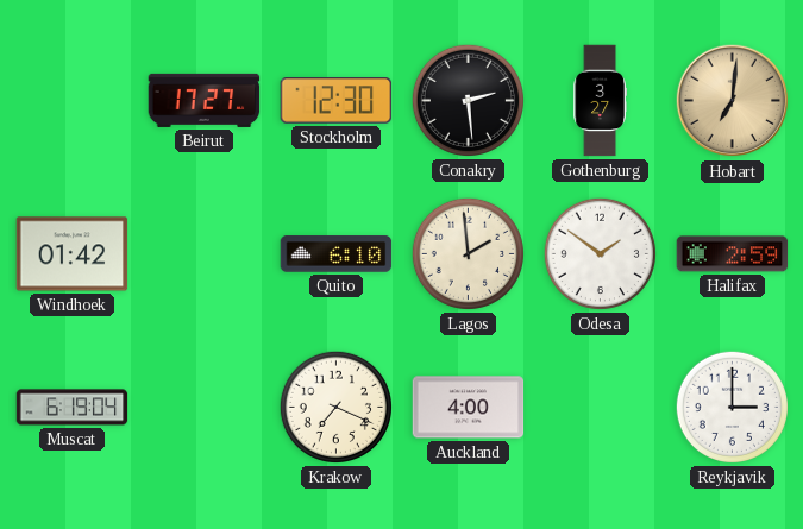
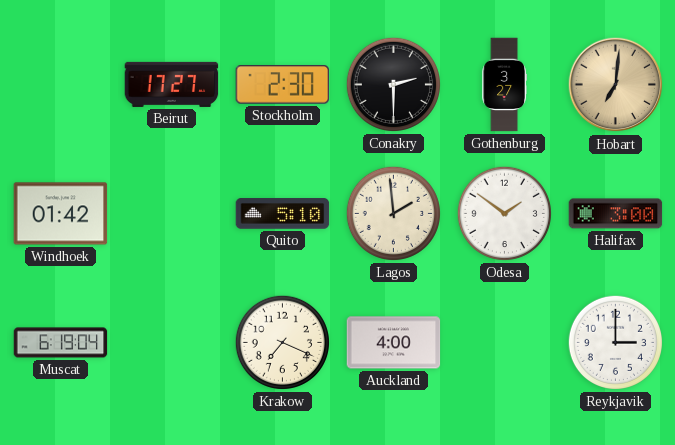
Stockholm: 12:30 -> 2:30 (283, 85)
Conakry: 2:29 -> 2:30 (393, 84)
Quito: 6:10 -> 5:10 (283, 214)
Halifax: 2:59 -> 3:00 (616, 214)
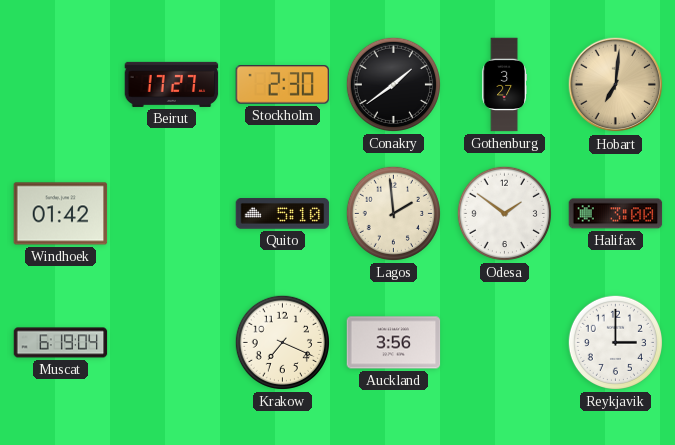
Conakry: 2:30 -> 1:39 (393, 84)
Auckland: 4:00 -> 3:56 (394, 343)
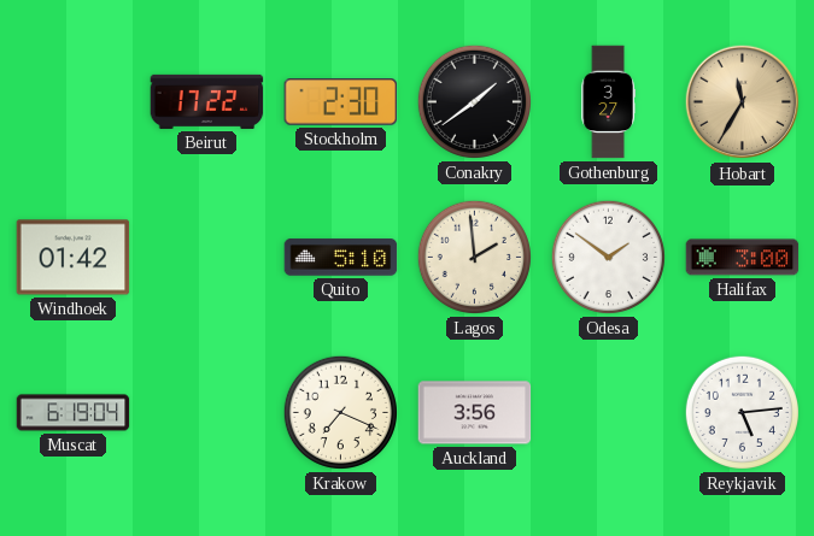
Beirut: 17:27 -> 17:22 (207, 101)
Hobart: 7:01 -> 11:35 (743, 102)
Reykjavik: 3:00 -> 5:14 (742, 412)
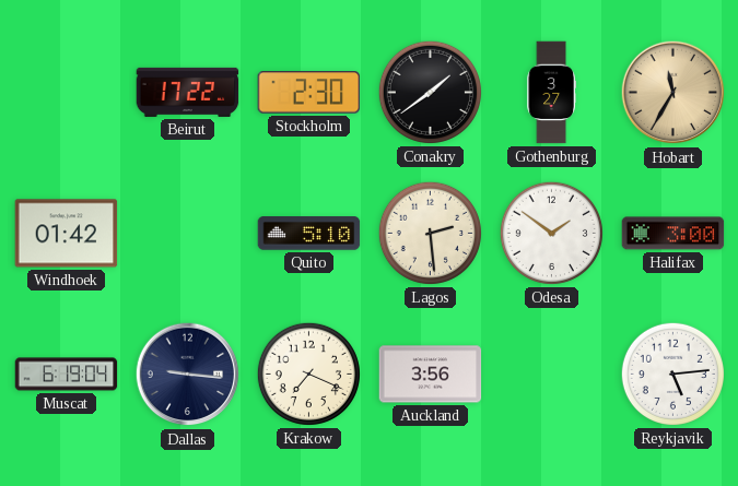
Lagos: 1:59 -> 2:29 (430, 233)
Dallas: none -> 9:16 (188, 375)
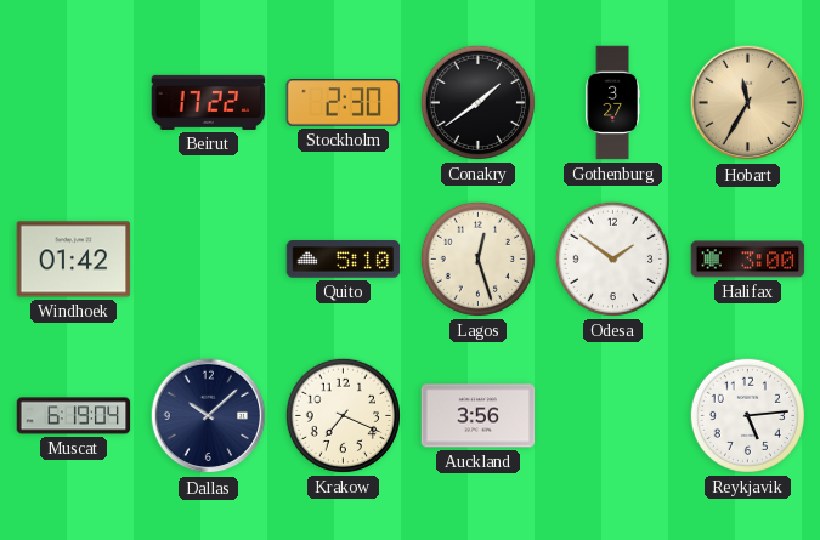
Lagos: 2:29 -> 12:27 (477, 258)
Dallas: 9:16 -> 10:08 (209, 416)
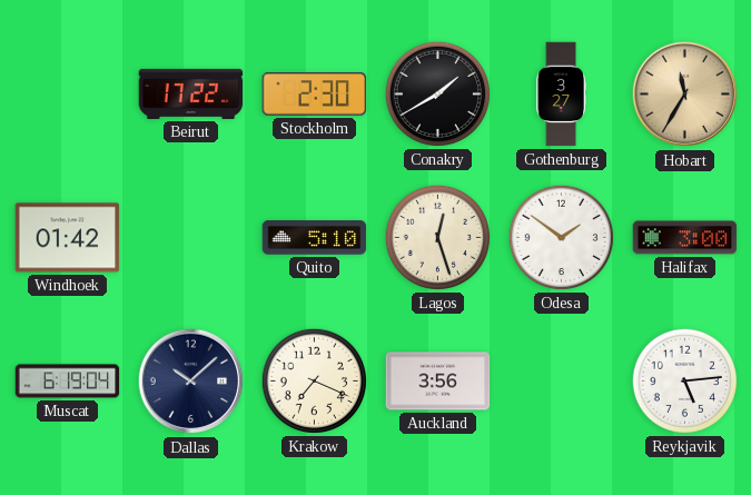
Conakry: 1:39 -> 1:40 (437, 93)
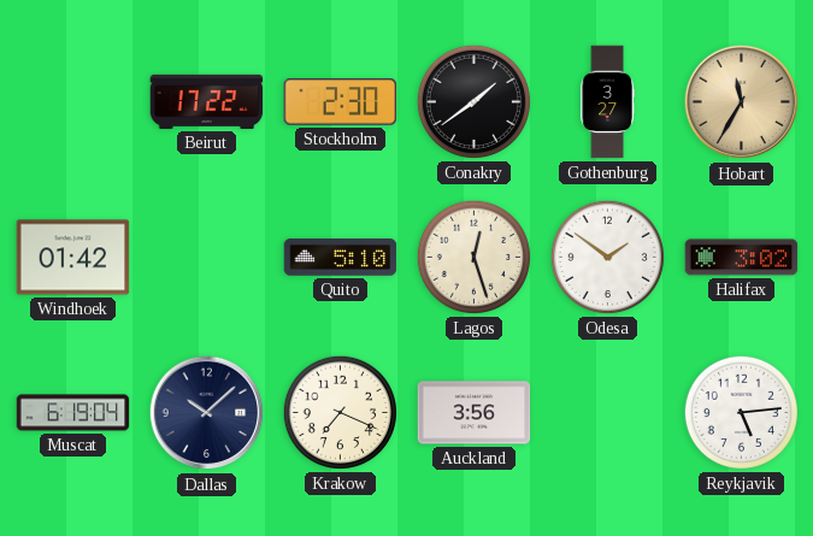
Conakry: 1:40 -> 1:39 (473, 101)
Halifax: 3:00 -> 3:02 (742, 258)
